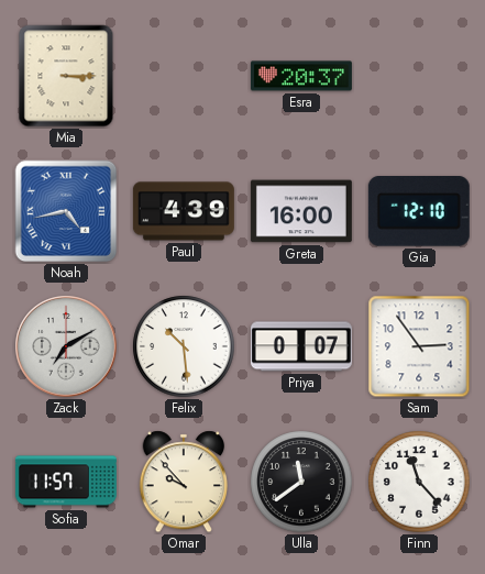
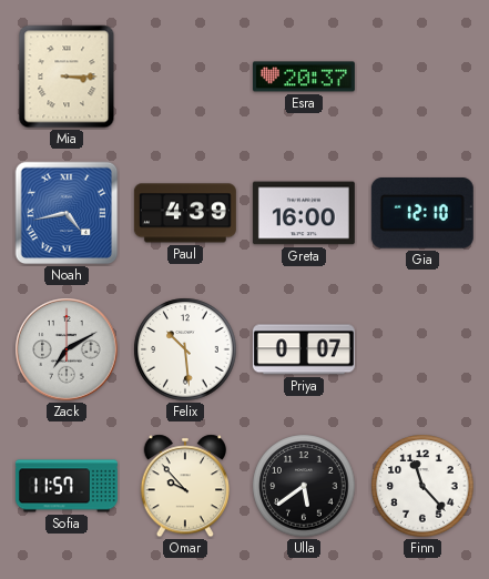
Sam: 2:54 -> none (419, 346)
Ulla: 11:39 -> 5:39 (304, 486)
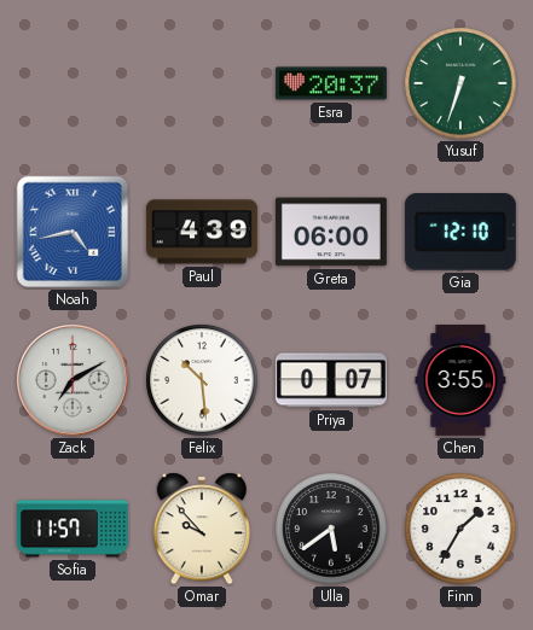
Mia: 3:15 -> none (67, 77)
Yusuf: none -> 6:33 (460, 83)
Greta: 16:00 -> 06:00 (331, 232)
Chen: none -> 3:55 (460, 380)
Finn: 11:23 -> 1:35 (460, 529)
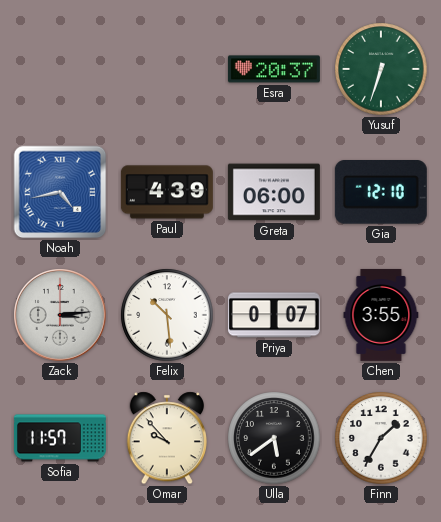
Zack: 7:10 -> 3:14 (60, 315)
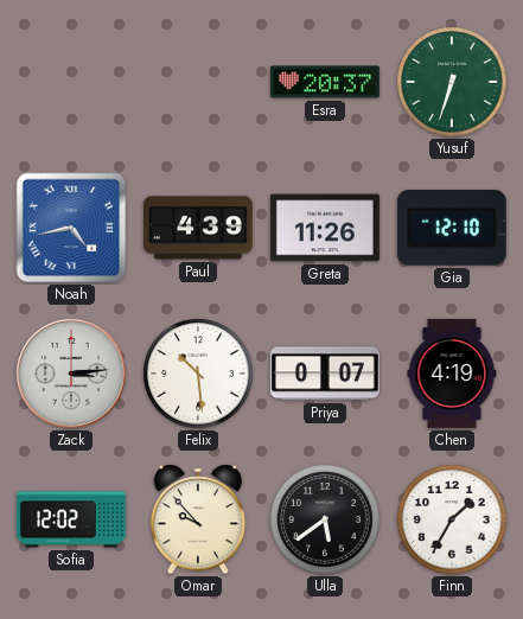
Greta: 06:00 -> 11:26 (325, 228)
Chen: 3:55 -> 4:19 (452, 374)
Sofia: 11:57 -> 12:02 (71, 519)
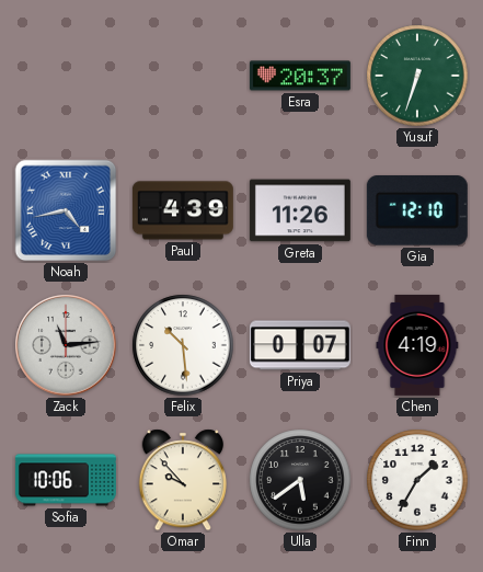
Zack: 3:14 -> 11:14 (66, 345)
Sofia: 12:02 -> 10:06 (66, 480)
